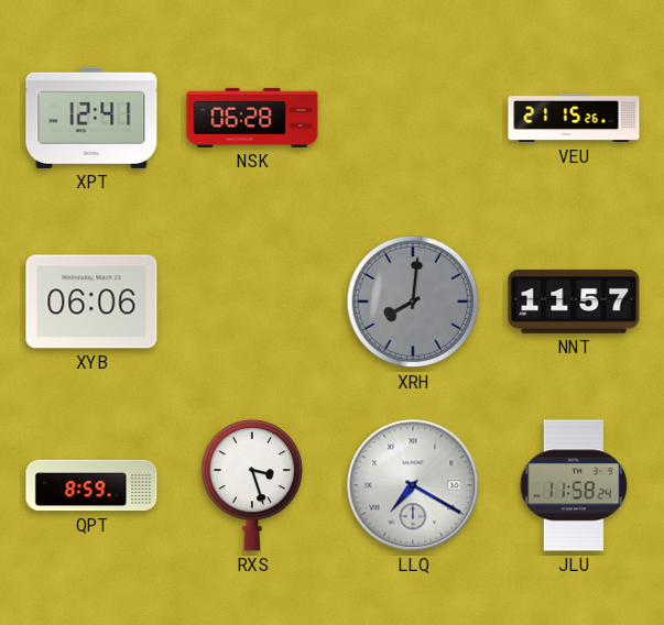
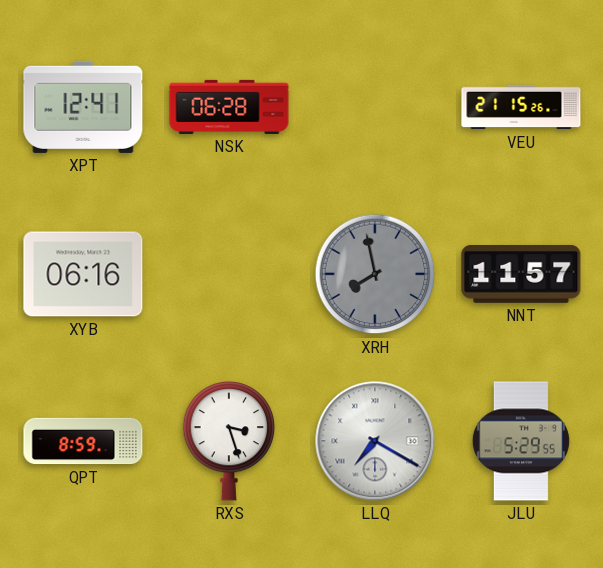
XYB: 06:06 -> 06:16 (83, 274)
XRH: 8:01 -> 7:58 (375, 274)
JLU: 11:58 -> 5:29 (521, 441)
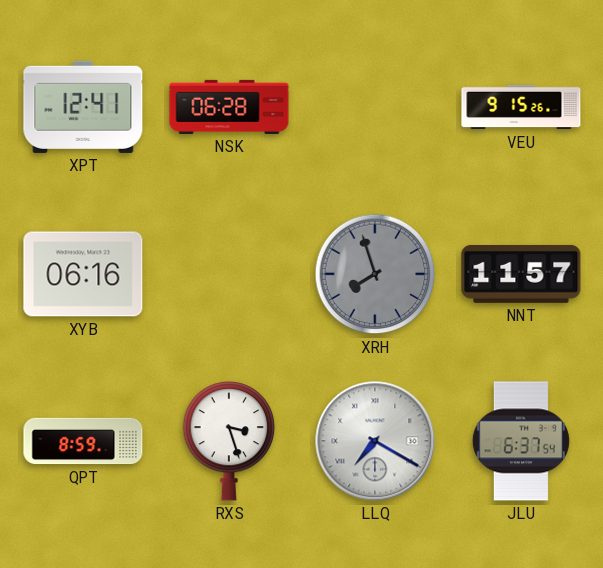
VEU: 21:15 -> 9:15 (521, 107)
XRH: 7:58 -> 7:57 (375, 274)
JLU: 5:29 -> 6:37 (521, 441)
